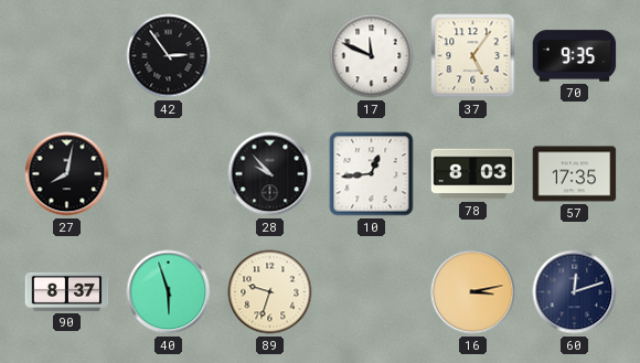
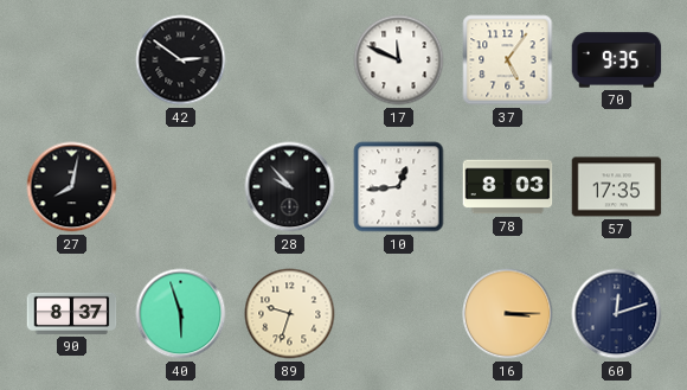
42: 2:54 -> 2:51 (181, 60)
16: 3:13 -> 3:15 (508, 314)
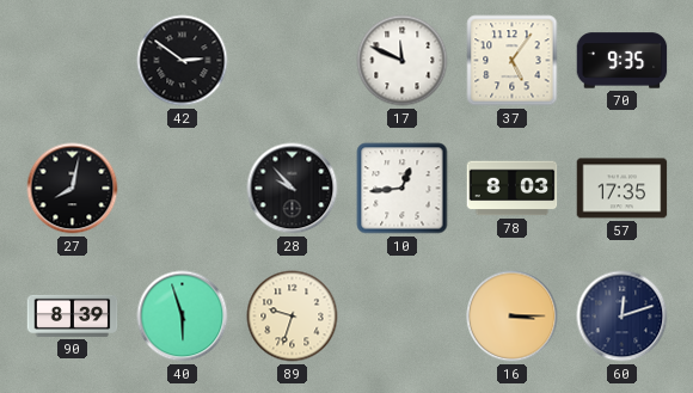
90: 8:37 -> 8:39 (73, 315)
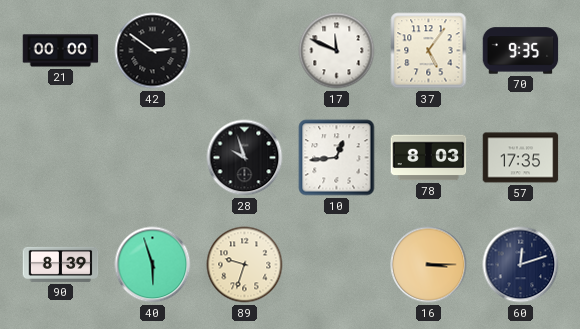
21: none -> 00:00 (61, 51)
27: 8:02 -> none (73, 189)
28: 9:53 -> 9:57 (245, 158)
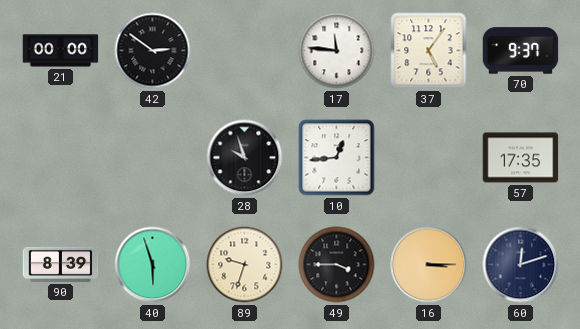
17: 11:49 -> 11:46 (337, 51)
70: 9:35 -> 9:37 (521, 51)
78: 8:03 -> none (429, 158)
49: none -> 3:45 (337, 265)
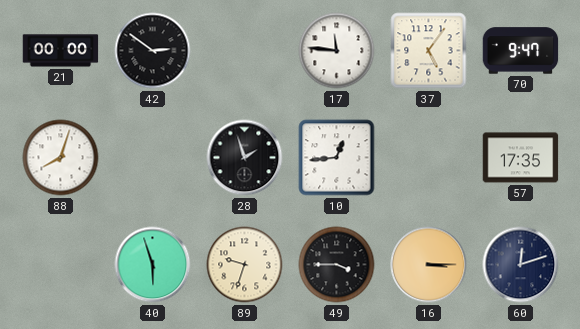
70: 9:37 -> 9:47 (521, 51)
88: none -> 8:03 (61, 158)
28: 9:57 -> 1:57 (245, 158)
90: 8:39 -> none (61, 264)
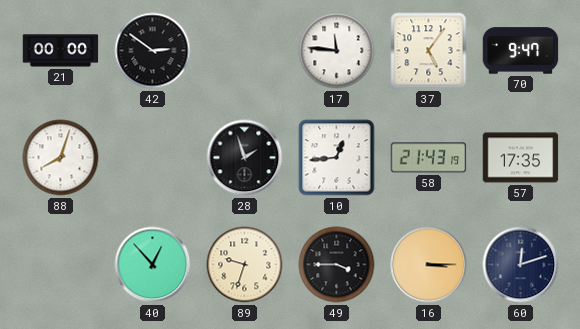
58: none -> 21:43 (429, 158)
40: 5:57 -> 12:53 (153, 265)
